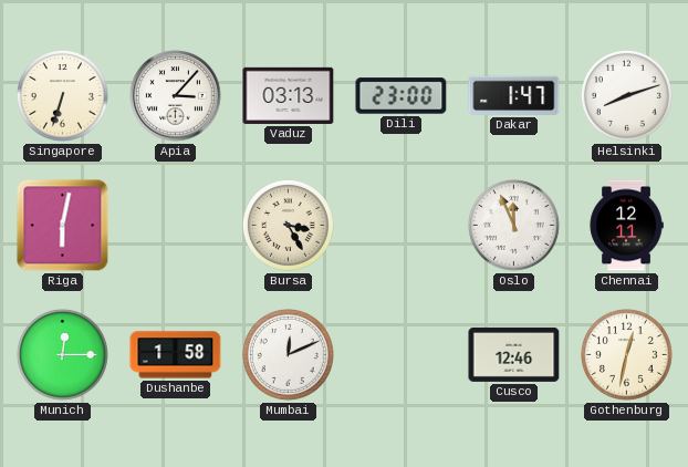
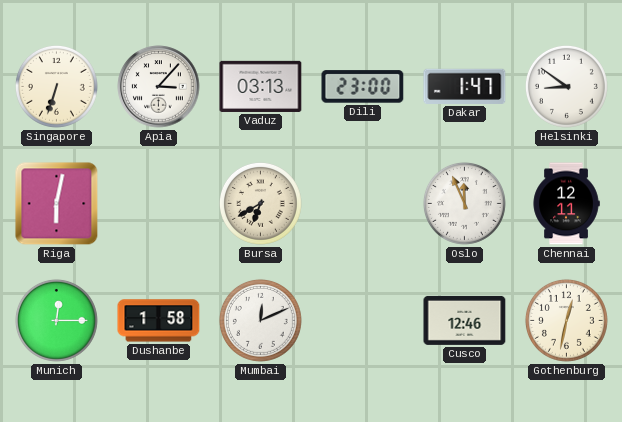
Helsinki: 8:12 -> 8:51 (566, 86)
Bursa: 3:25 -> 6:40 (260, 203)
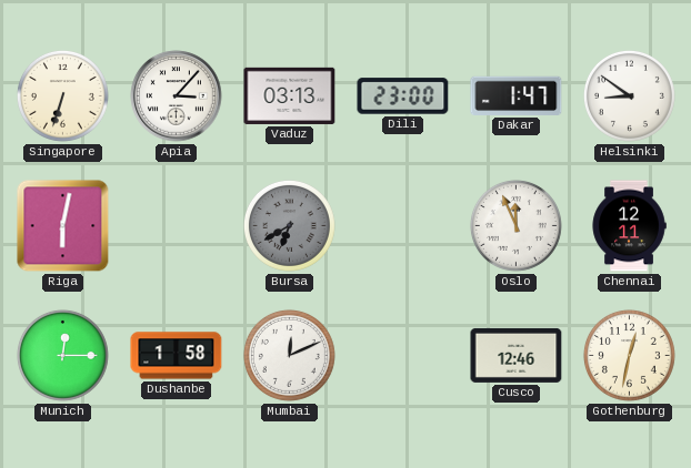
Bursa dial: cream -> grey (289, 225)
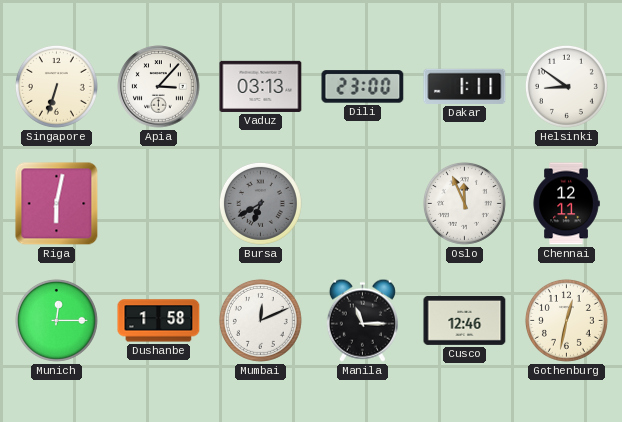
Dakar: 1:47 -> 1:11 (465, 86)
Manila: none -> 11:15 (362, 320)
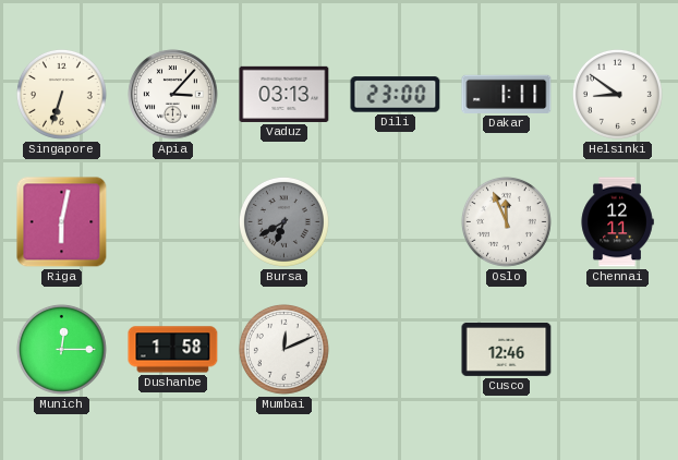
Manila: 11:15 -> none (362, 320)
Gothenburg: 12:32 -> none (566, 320)
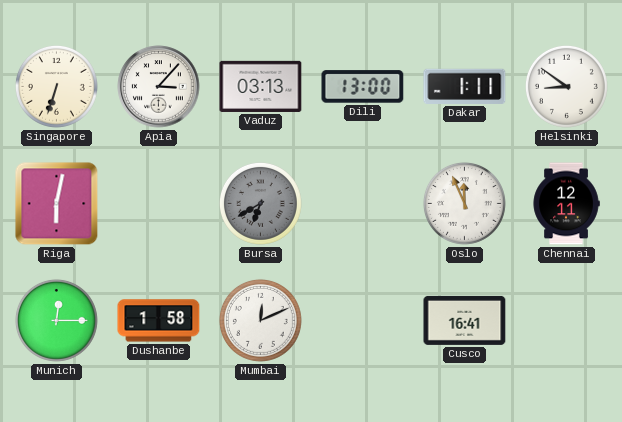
Dili: 23:00 -> 13:00 (363, 87)
Cusco: 12:46 -> 16:41 (465, 320)
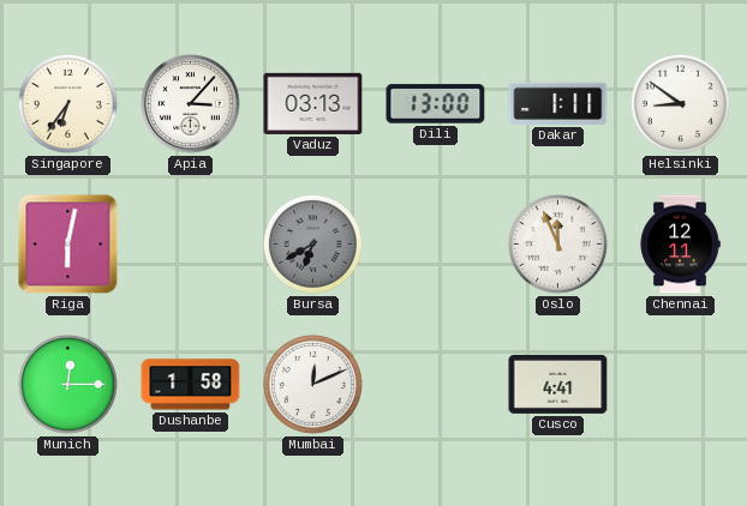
Singapore: 6:33 -> 6:36 (67, 103)
Cusco: 16:41 -> 4:41 (558, 384)
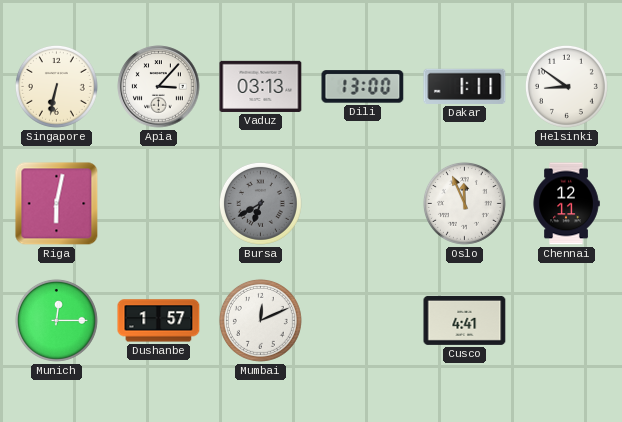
Singapore: 6:36 -> 6:32 (56, 86)
Dushanbe: 1:58 -> 1:57 (159, 321)
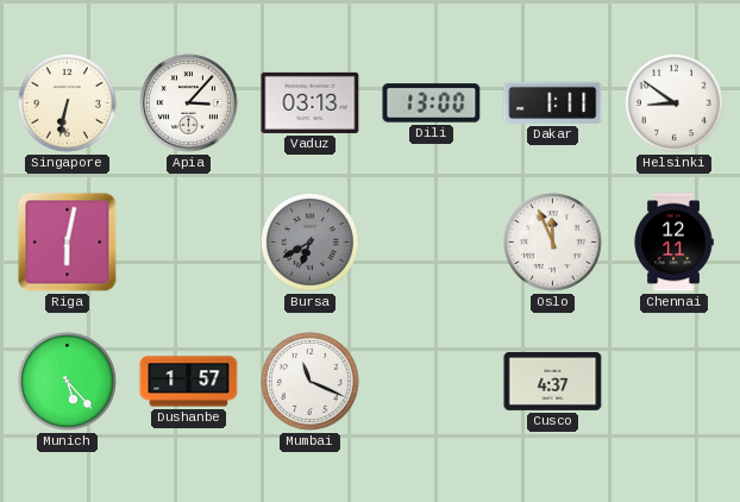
Munich: 12:15 -> 5:23 (67, 381)
Mumbai: 12:11 -> 11:19 (309, 381)
Cusco: 4:41 -> 4:37 (553, 381)
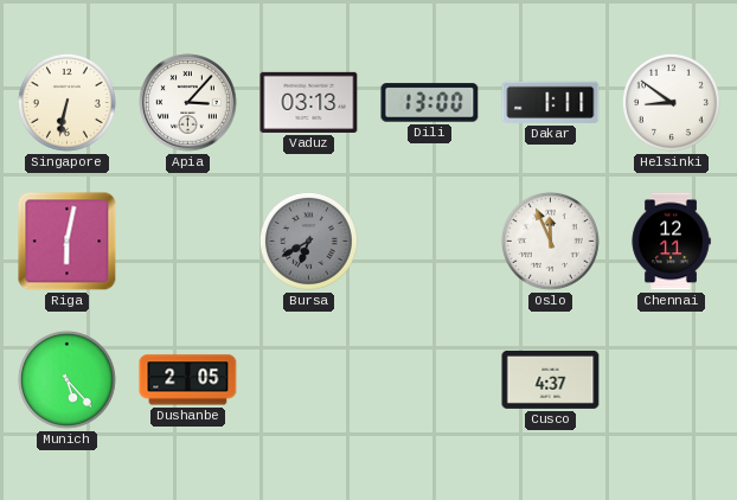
Dushanbe: 1:57 -> 2:05 (188, 380)
Mumbai: 11:19 -> none (309, 381)
